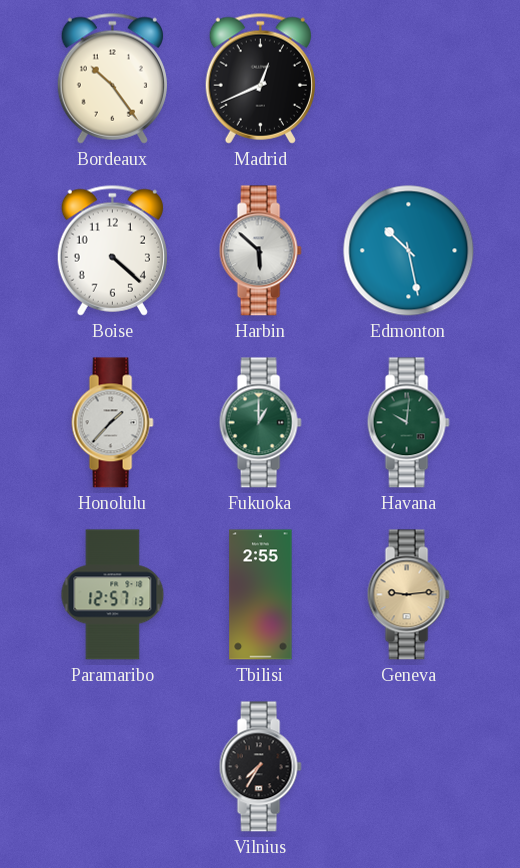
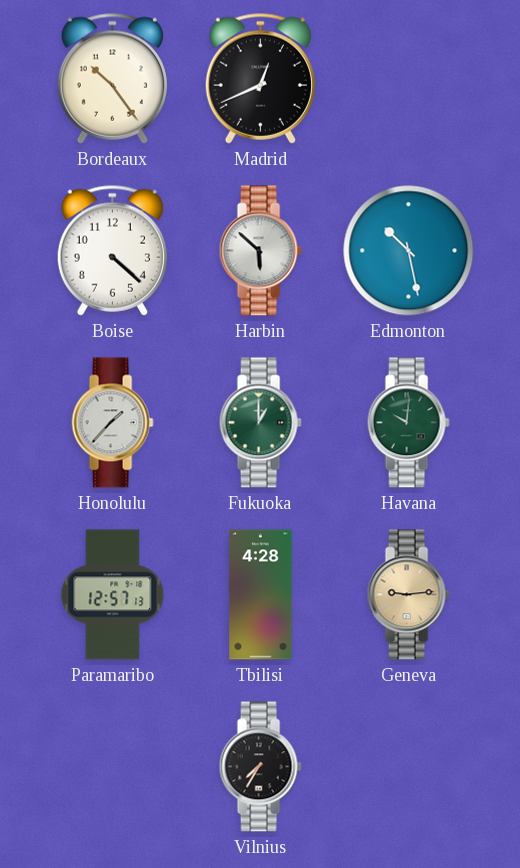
Tbilisi: 2:55 -> 4:28 (261, 595)
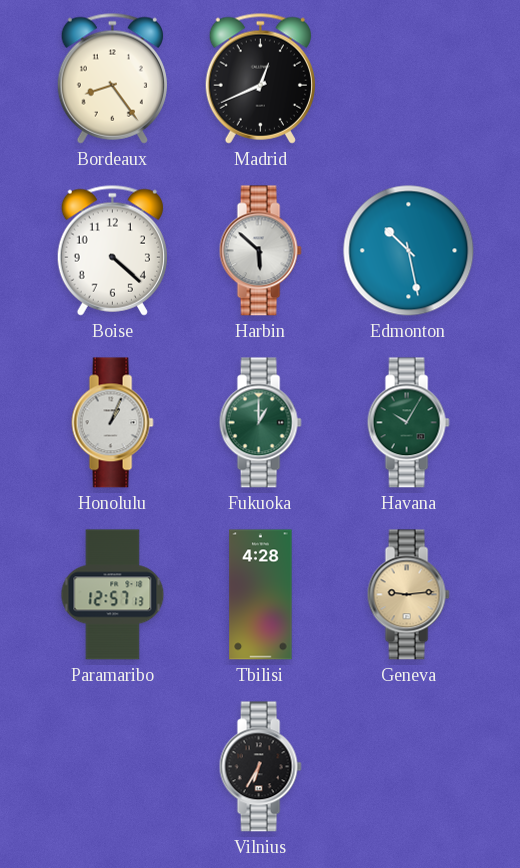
Bordeaux: 10:24 -> 8:24 (112, 78)
Honolulu: 1:37 -> 1:04 (112, 423)
Havana: 10:01 -> 10:05 (408, 423)
Vilnius: 7:35 -> 6:35 (260, 767)
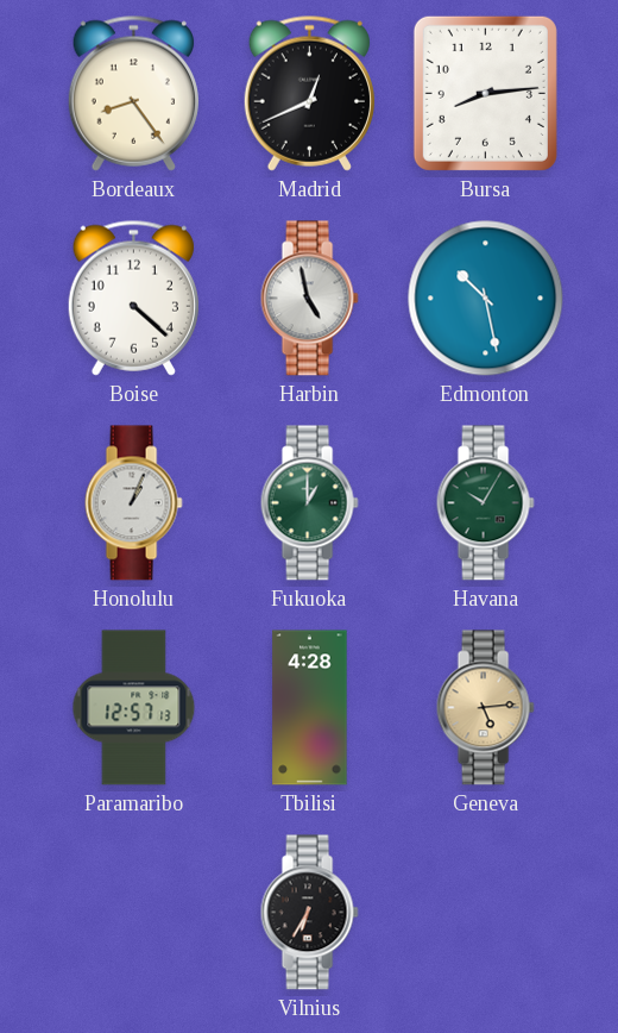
Bursa: none -> 8:14 (485, 93)
Harbin: 5:52 -> 4:58 (309, 299)
Geneva: 9:14 -> 5:14 (485, 708)
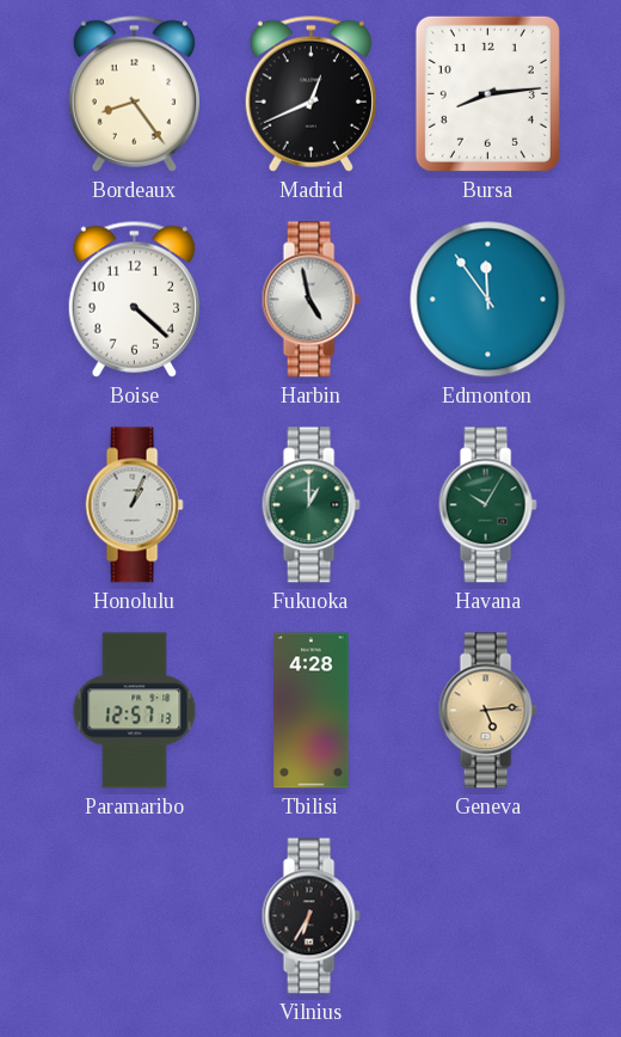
Edmonton: 10:28 -> 11:54 (488, 300)
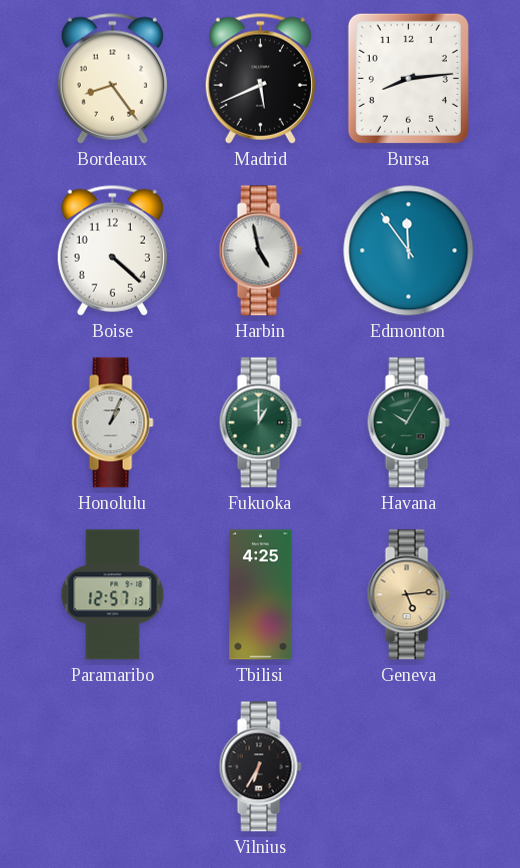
Madrid: 12:41 -> 5:41 (260, 78)
Tbilisi: 4:28 -> 4:25 (261, 595)
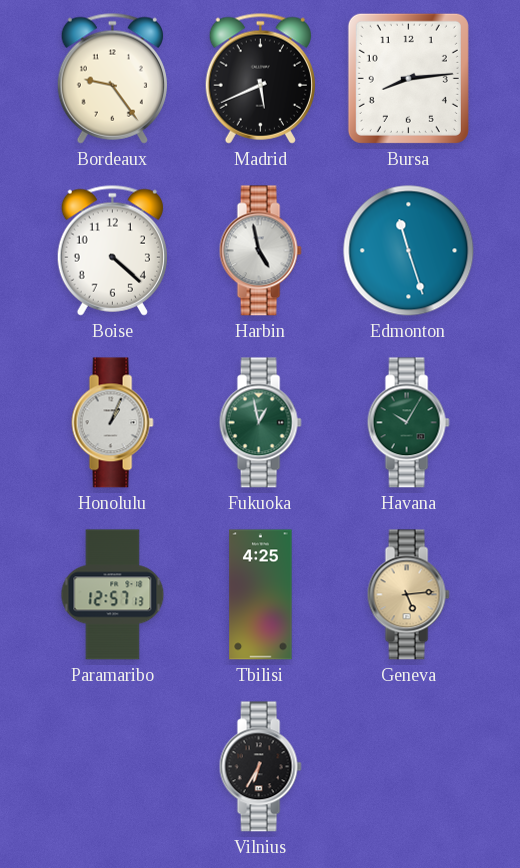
Bordeaux: 8:24 -> 9:24 (112, 78)
Edmonton: 11:54 -> 11:27 (409, 251)
Fukuoka: 1:00 -> 12:58 (260, 423)
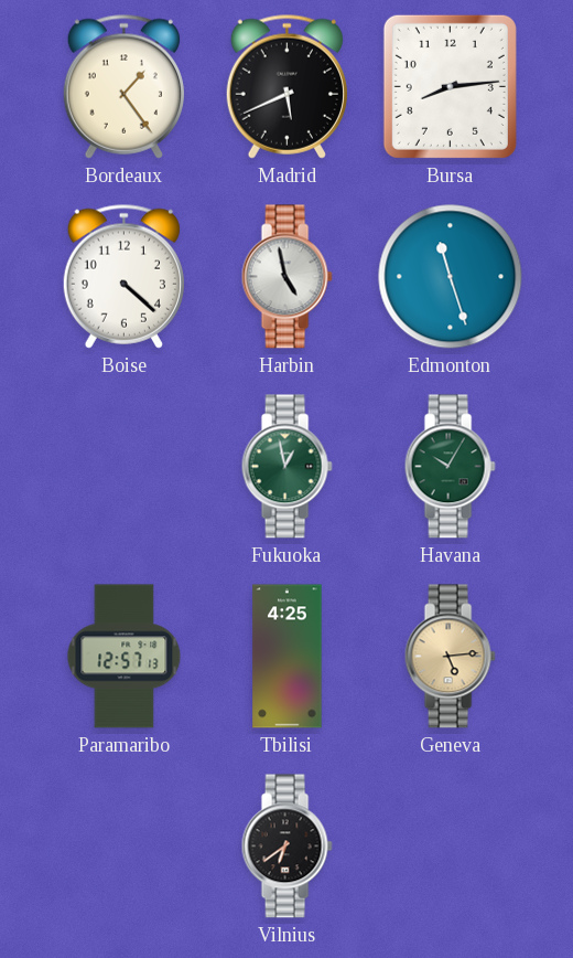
Bordeaux: 9:24 -> 1:24 (123, 86)
Honolulu: 1:04 -> none (112, 423)
Vilnius: 6:35 -> 6:39 (286, 847)
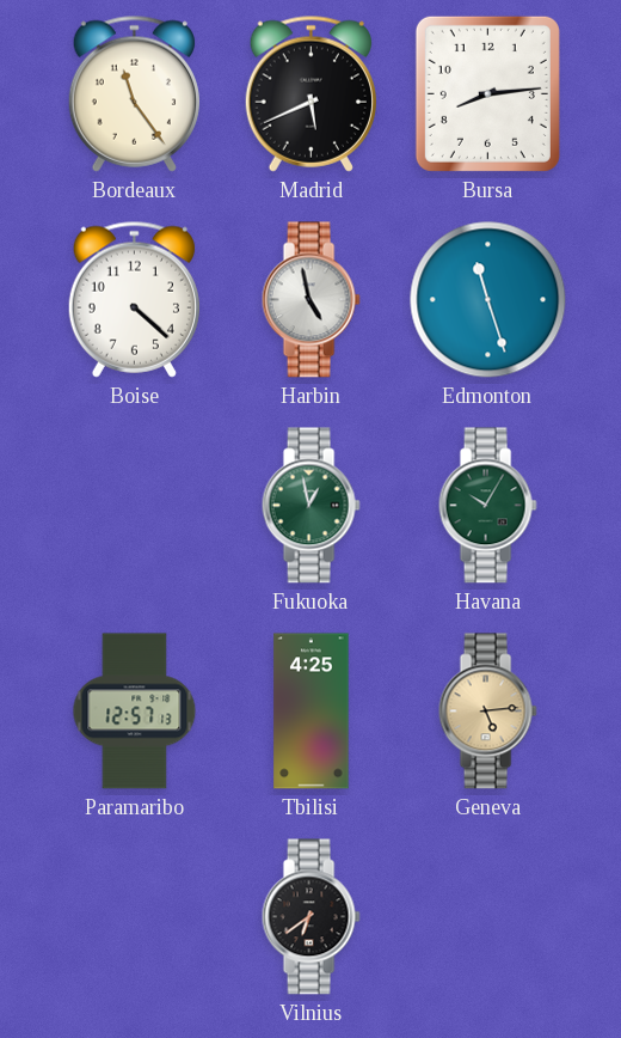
Bordeaux: 1:24 -> 11:24 (134, 93)
